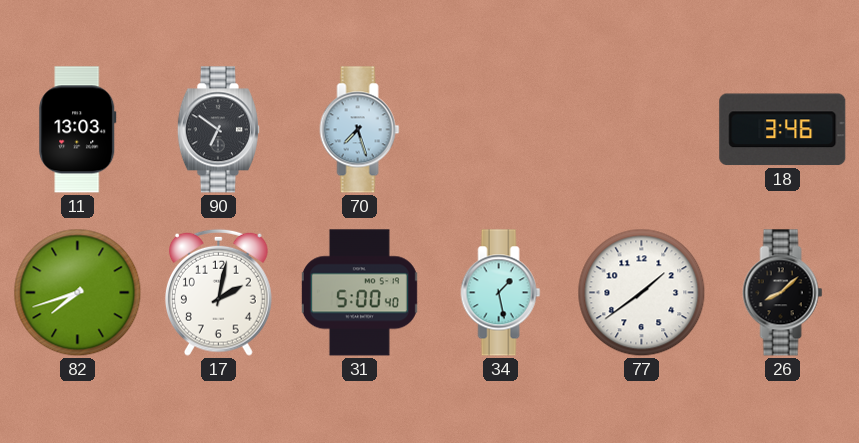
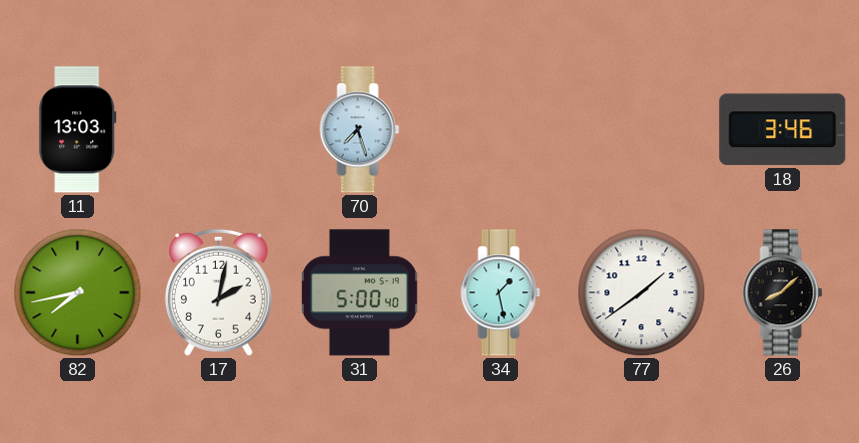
90: 6:51 -> none (218, 130)
82: 7:42 -> 7:43 (78, 293)
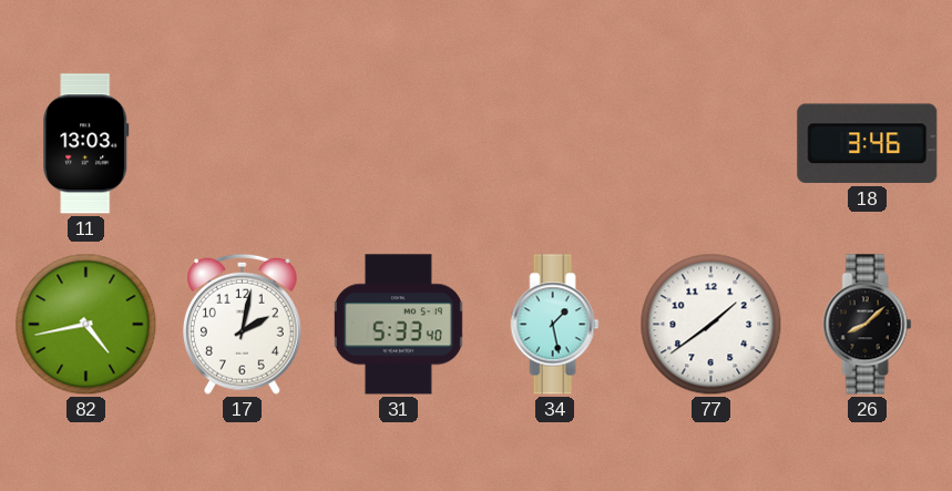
70: 7:27 -> none (360, 130)
82: 7:43 -> 4:43 (86, 325)
31: 5:00 -> 5:33 (398, 325)
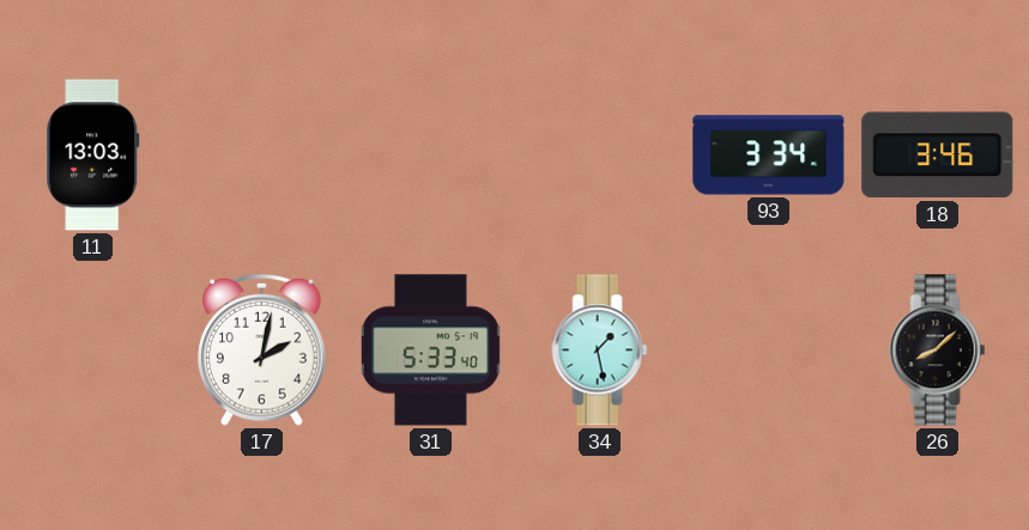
93: none -> 3:34 (769, 156)
82: 4:43 -> none (86, 325)
77: 1:39 -> none (712, 325)
